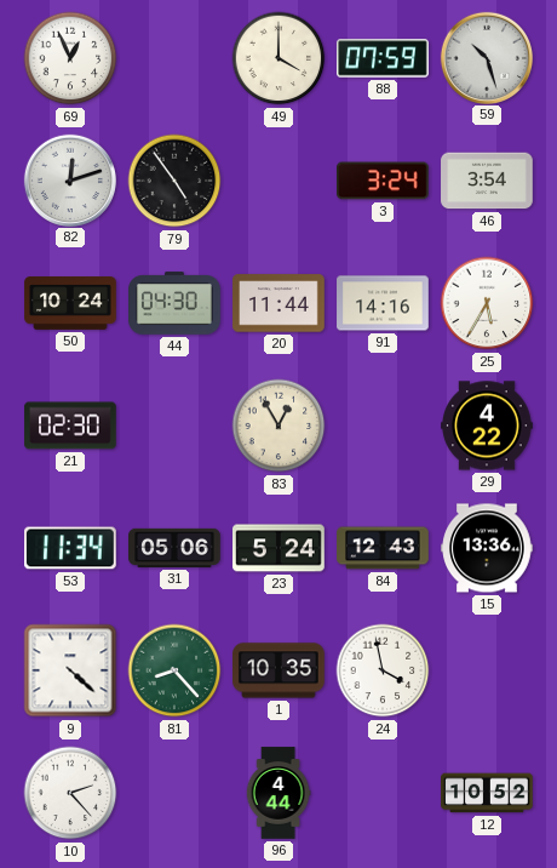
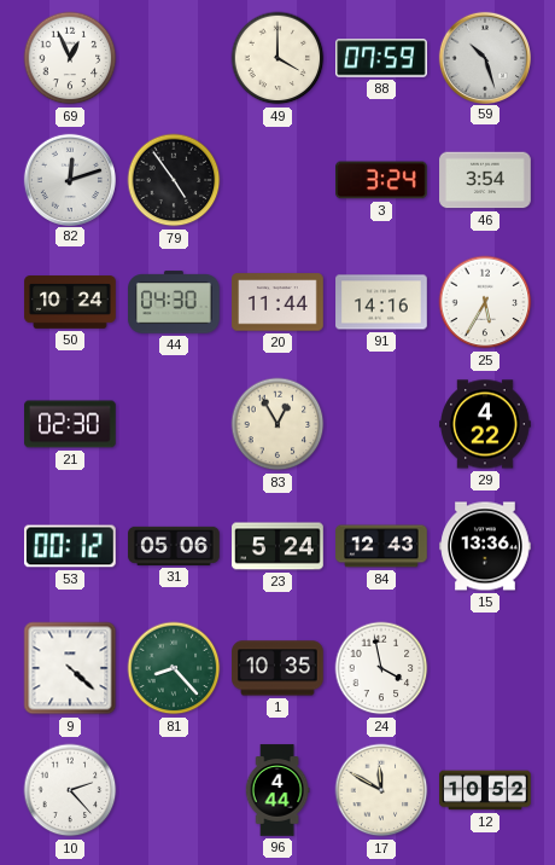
53: 11:34 -> 00:12 (71, 546)
17: none -> 11:50 (381, 790)
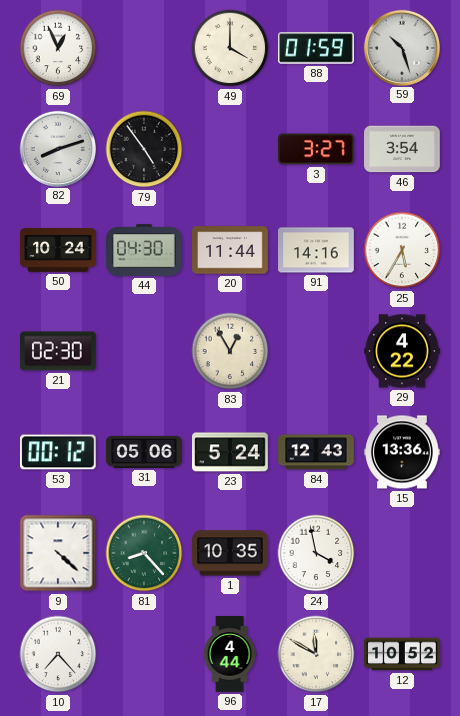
88: 07:59 -> 01:59 (316, 48)
82: 12:12 -> 8:12 (57, 148)
3: 3:24 -> 3:27 (316, 149)
10: 2:23 -> 7:23 (58, 654)
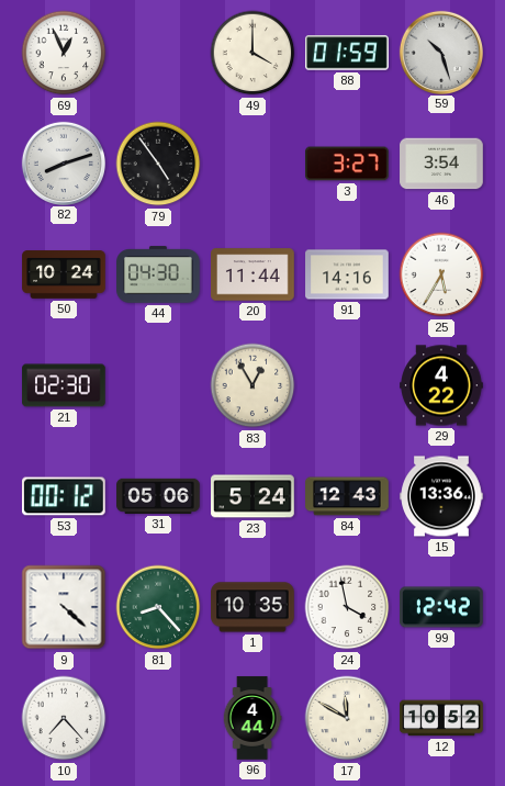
99: none -> 12:42 (442, 607)
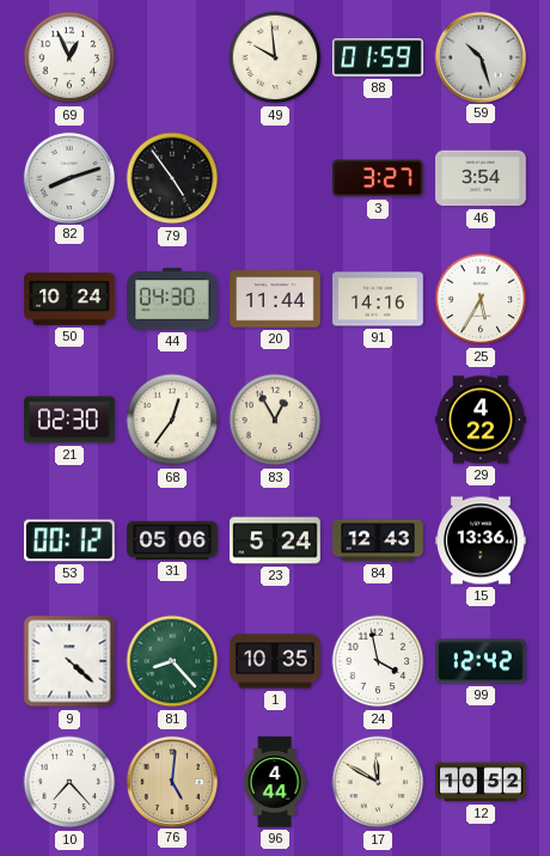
49: 4:00 -> 9:59 (275, 57)
68: none -> 12:36 (172, 420)
76: none -> 5:01 (171, 781)
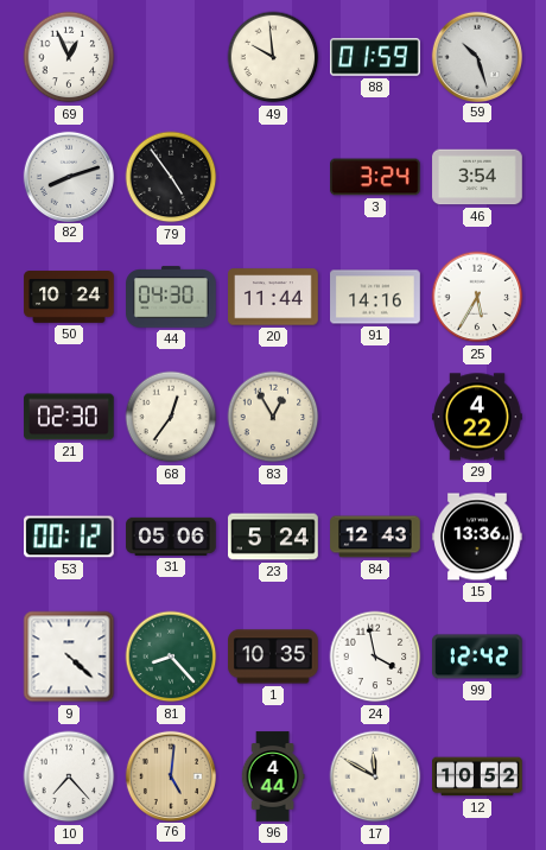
3: 3:27 -> 3:24 (375, 177)
